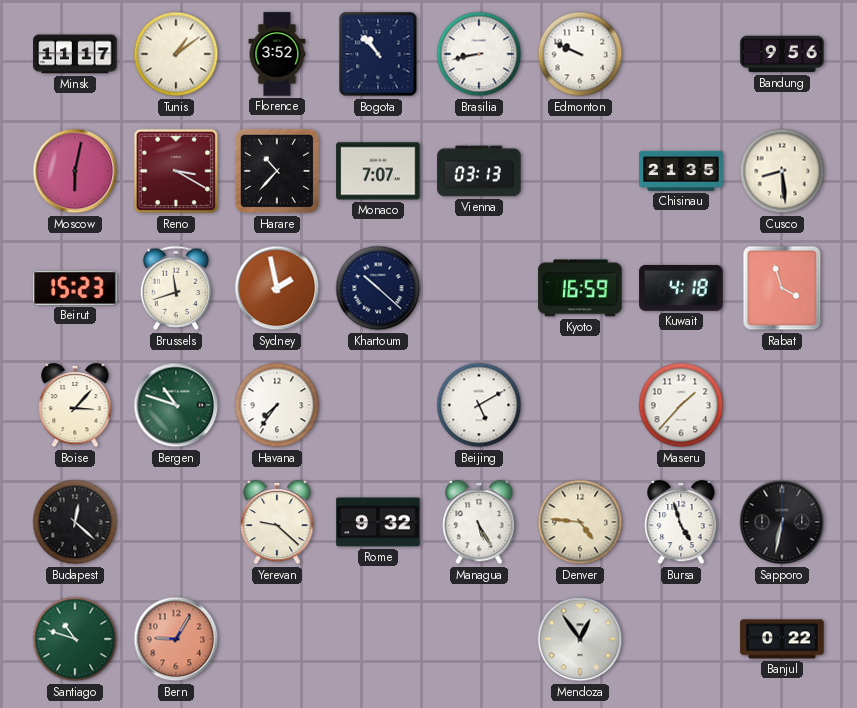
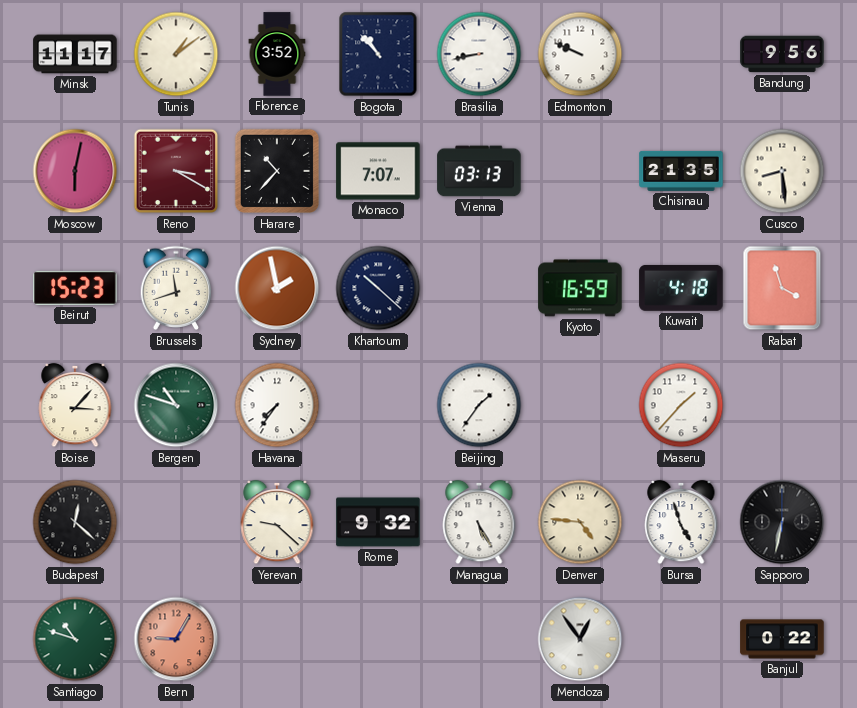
Beijing: 5:10 -> 1:36 (479, 405)
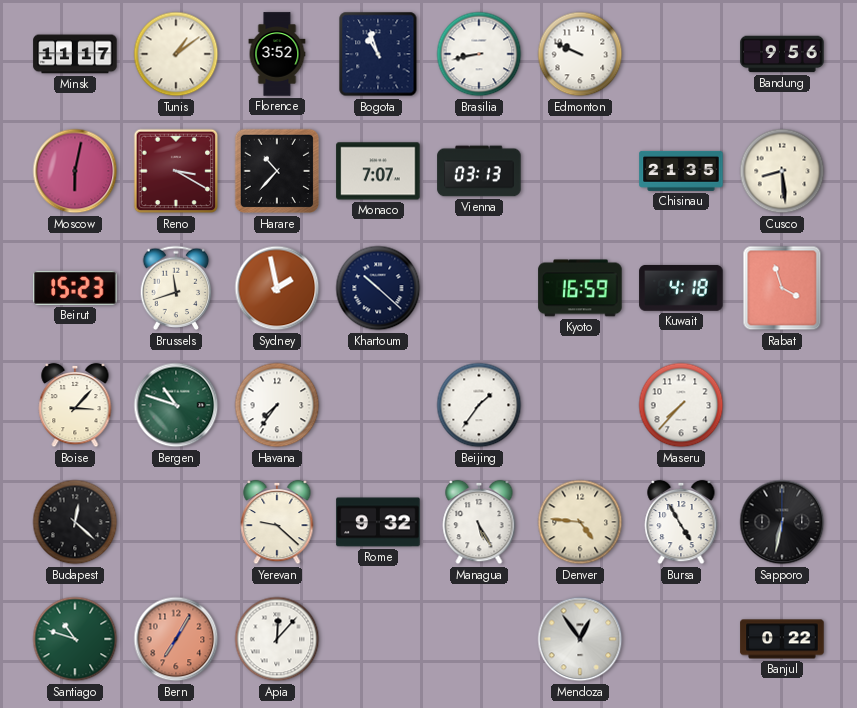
Bogota: 10:53 -> 10:57 (378, 54)
Maseru: 1:37 -> 7:37 (681, 405)
Bursa: 4:57 -> 4:55 (681, 522)
Bern: 9:05 -> 7:05 (176, 639)
Apia: none -> 12:07 (277, 639)
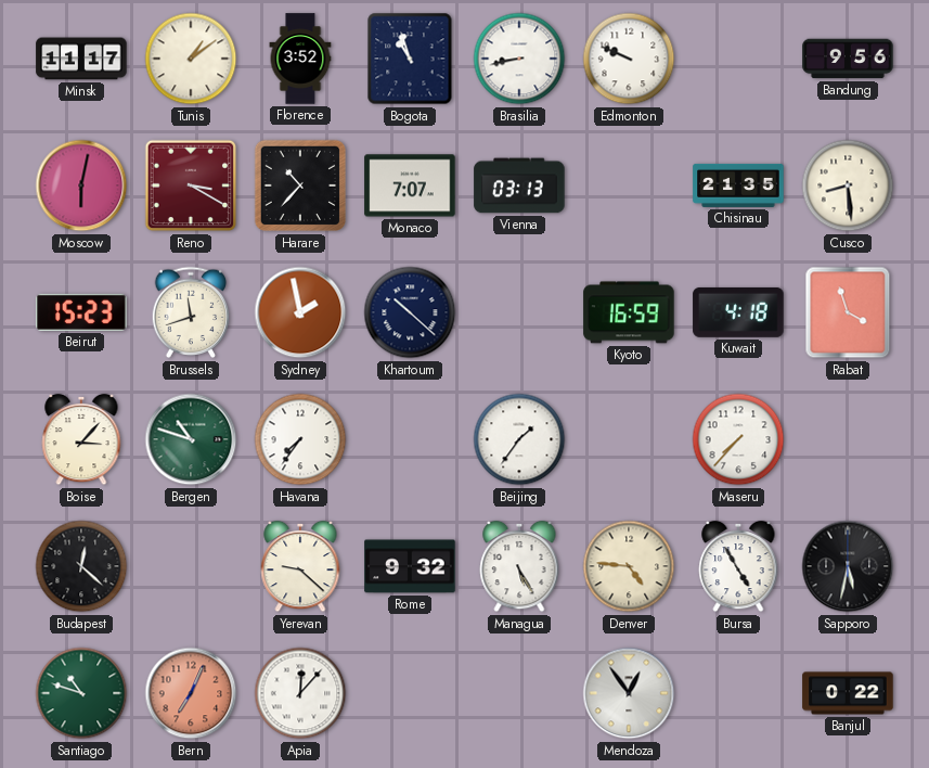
Sapporo: 6:32 -> 5:32 (848, 566)
Bern: 7:05 -> 7:04 (191, 693)
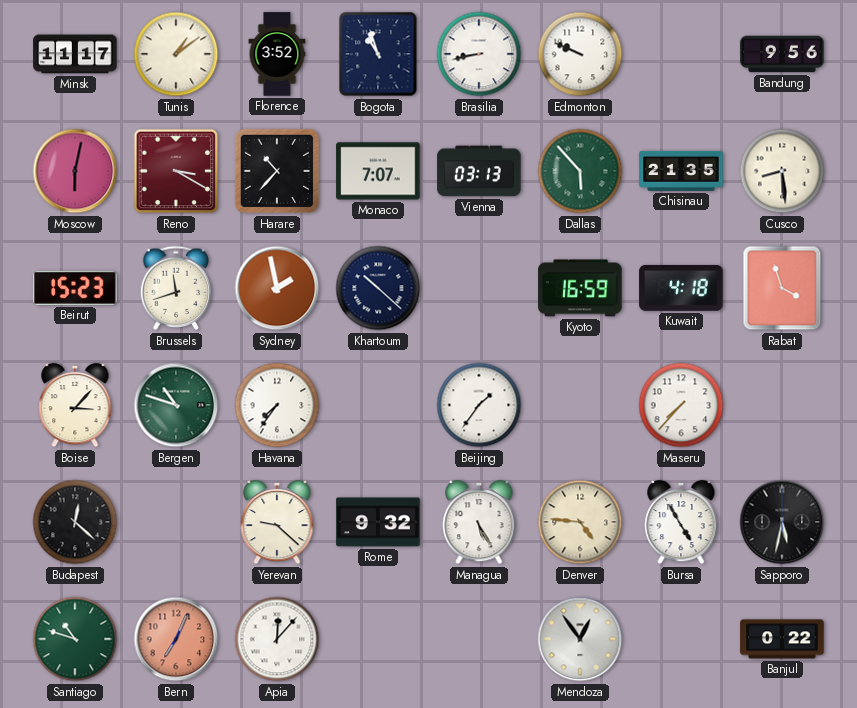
Dallas: none -> 5:53 (580, 171)
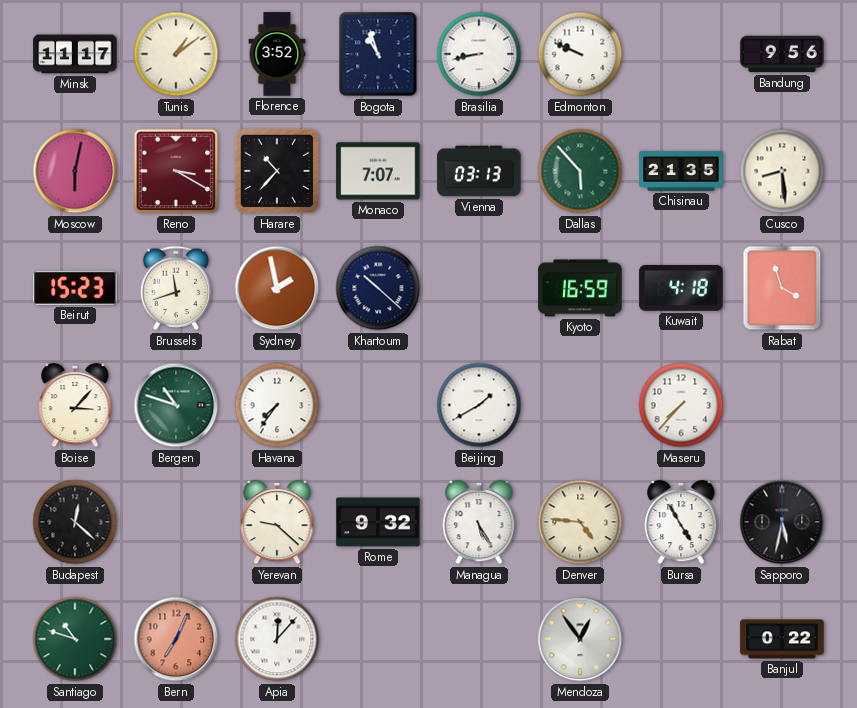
Beijing: 1:36 -> 1:40 (479, 405)
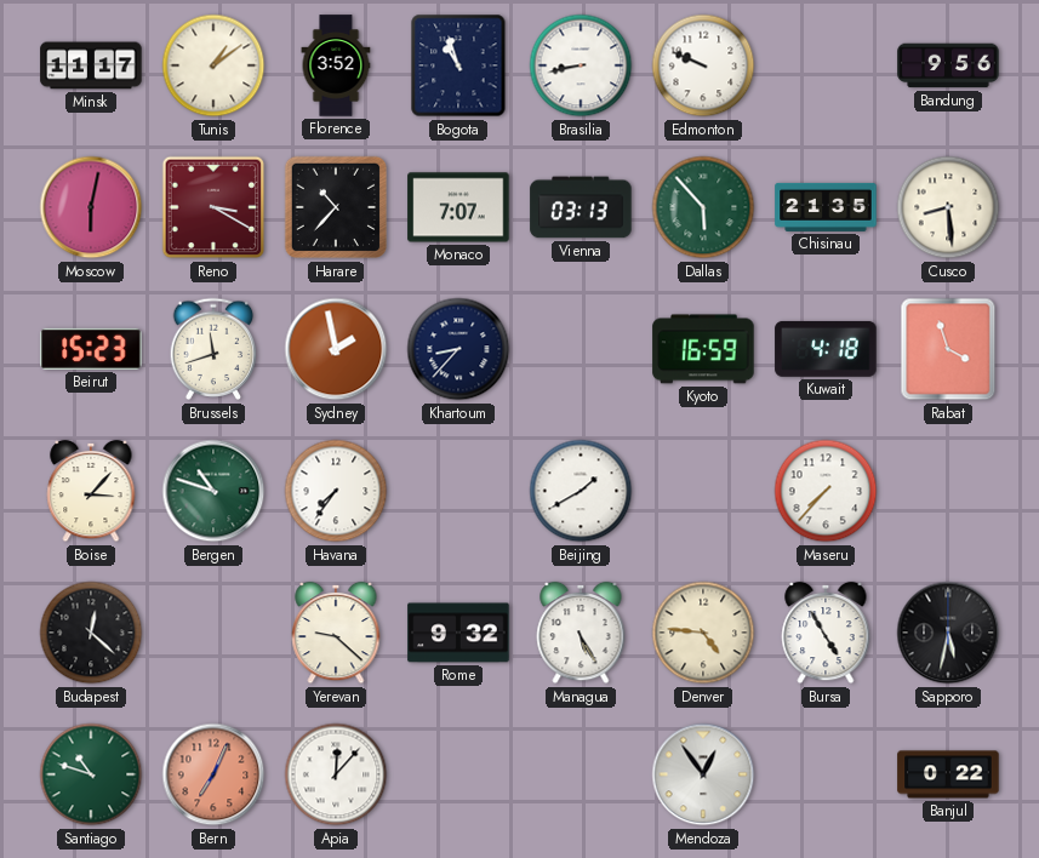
Khartoum: 10:22 -> 8:37 (458, 349)
